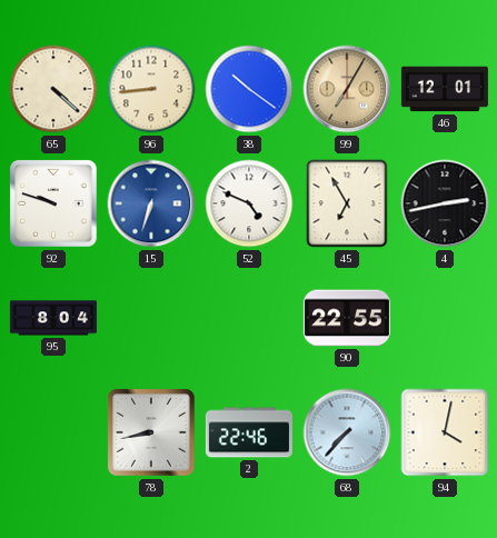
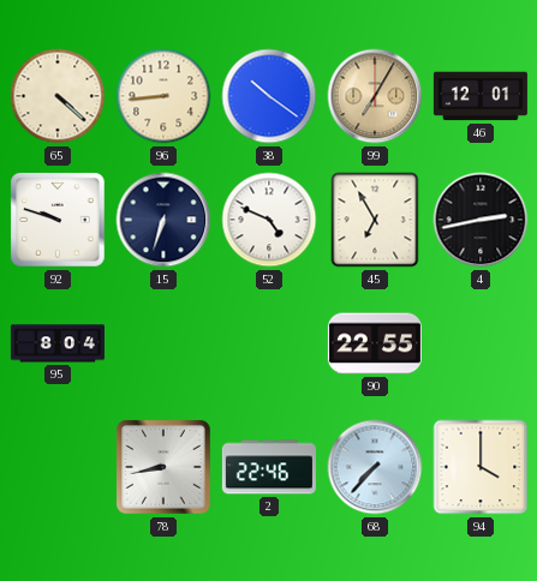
15 dial: blue -> navy (163, 220)
94: 4:02 -> 4:00 (481, 467)
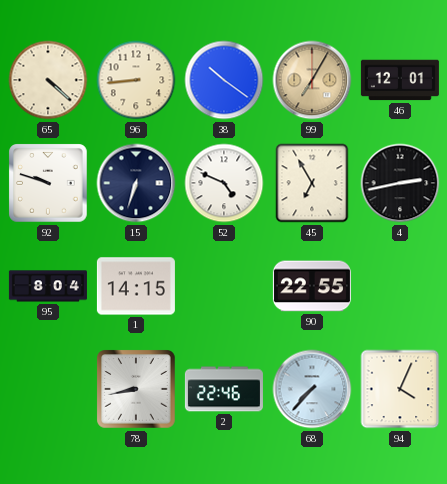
1: none -> 14:15 (136, 286)
94: 4:00 -> 4:04 (400, 389)
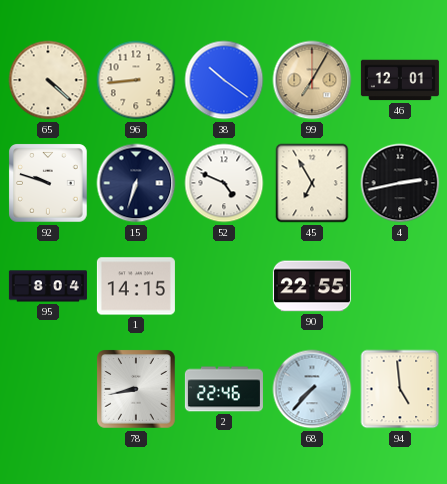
94: 4:04 -> 4:59 (400, 389)
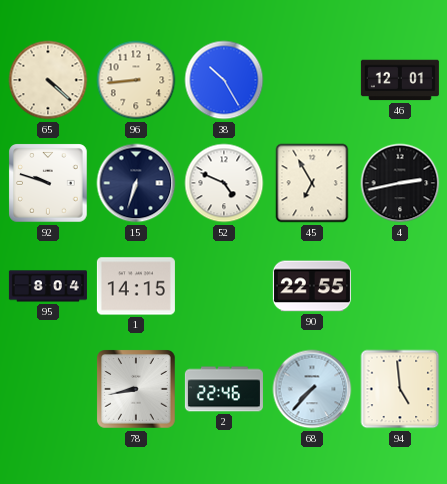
38: 10:21 -> 10:25 (224, 80)
99: 7:05 -> none (312, 80)
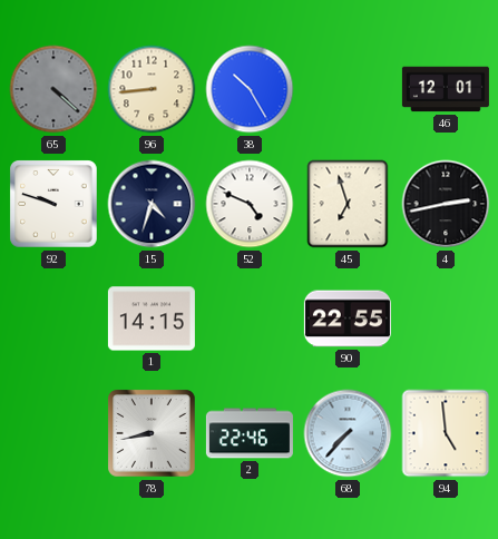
65 dial: cream -> grey (53, 89)
15: 6:33 -> 4:33 (152, 204)
45: 6:55 -> 6:57 (348, 204)
95: 8:04 -> none (48, 286)
